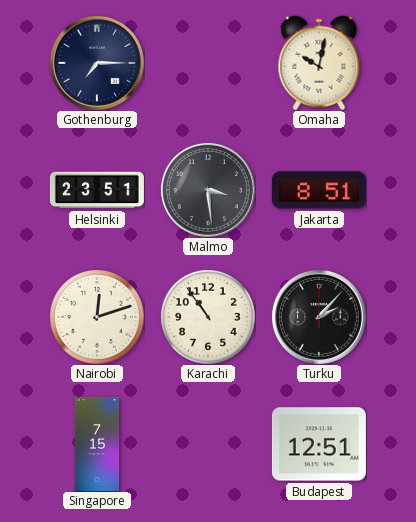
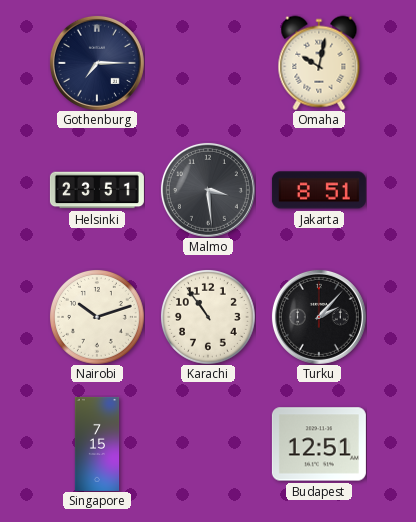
Nairobi: 12:12 -> 10:12 (97, 317)
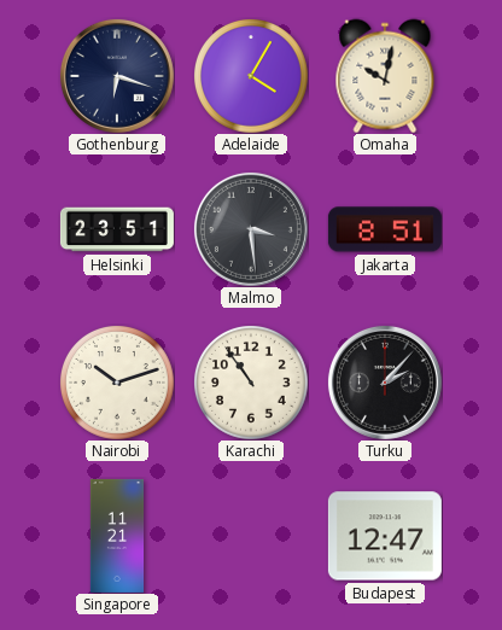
Gothenburg: 7:15 -> 6:18 (117, 76)
Adelaide: none -> 4:05 (251, 76)
Singapore: 7:15 -> 11:21 (117, 536)
Budapest: 12:51 -> 12:47 (385, 536)
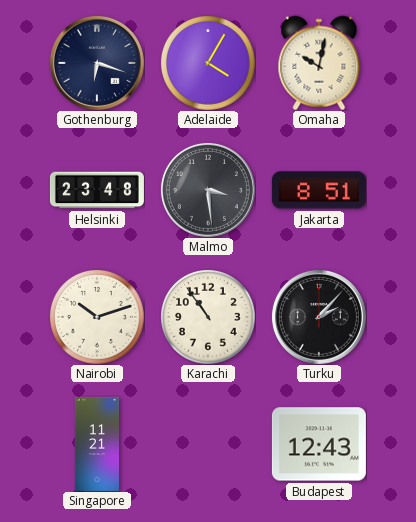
Helsinki: 23:51 -> 23:48 (97, 190)
Budapest: 12:47 -> 12:43 (319, 444)
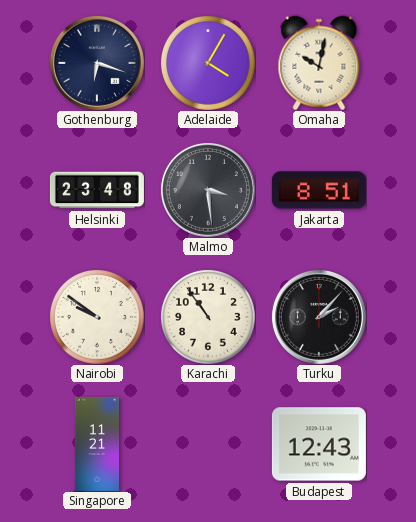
Nairobi: 10:12 -> 9:51 (97, 317)
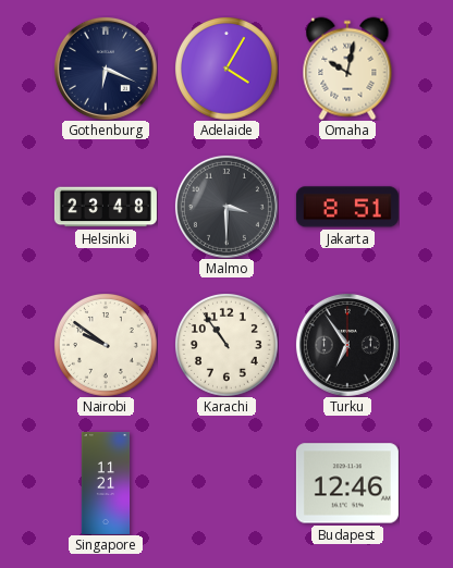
Gothenburg: 6:18 -> 6:19 (106, 69)
Malmo: 3:29 -> 3:30 (226, 207)
Turku: 2:07 -> 6:54 (347, 345)
Budapest: 12:43 -> 12:46 (347, 483)
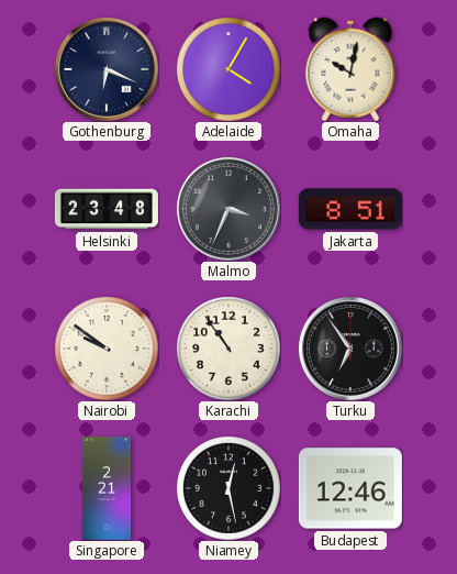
Malmo: 3:30 -> 3:34 (228, 209)
Singapore: 11:21 -> 2:21 (107, 488)
Niamey: none -> 12:28 (228, 488)
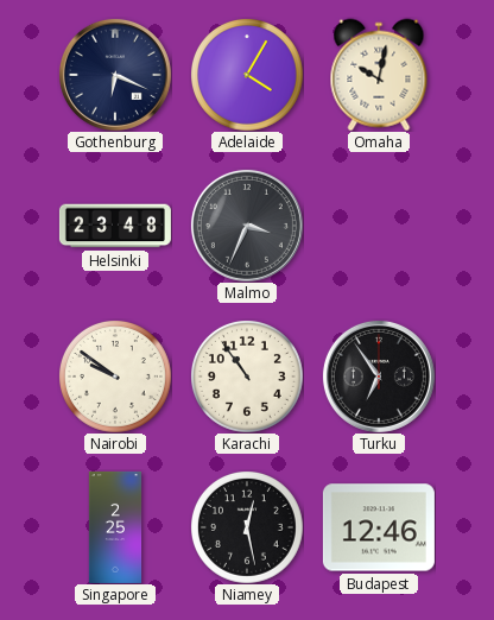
Jakarta: 8:51 -> none (350, 209)
Singapore: 2:21 -> 2:25 (115, 527)
